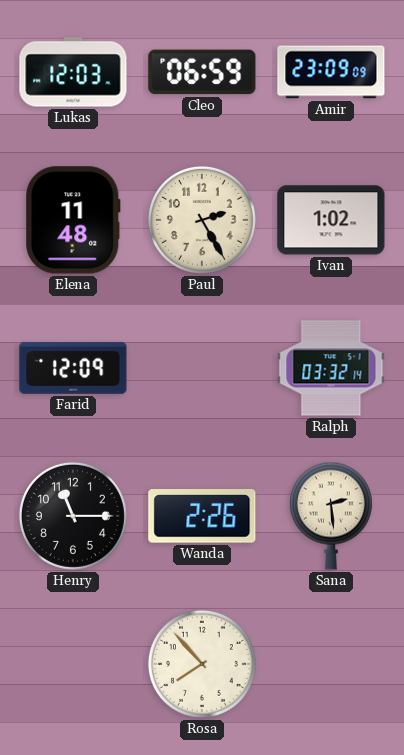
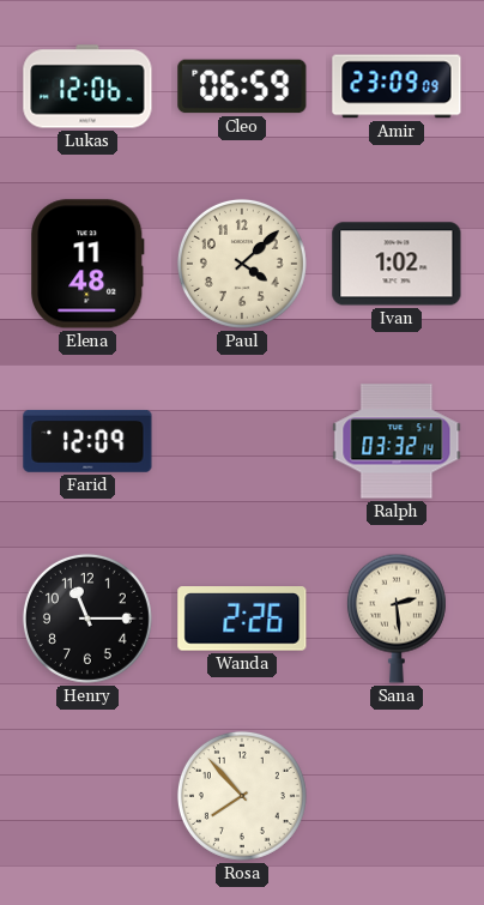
Lukas: 12:03 -> 12:06 (87, 86)
Paul: 2:25 -> 4:08 (242, 264)
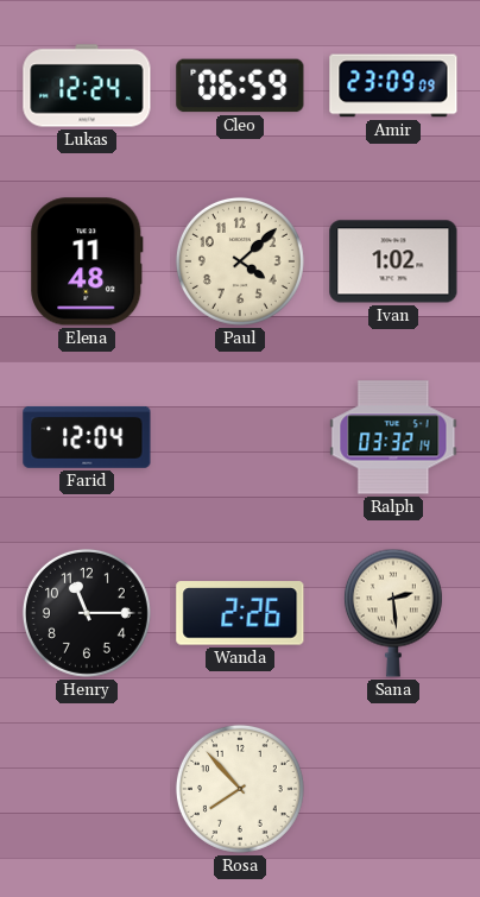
Lukas: 12:06 -> 12:24 (87, 86)
Farid: 12:09 -> 12:04 (87, 437)
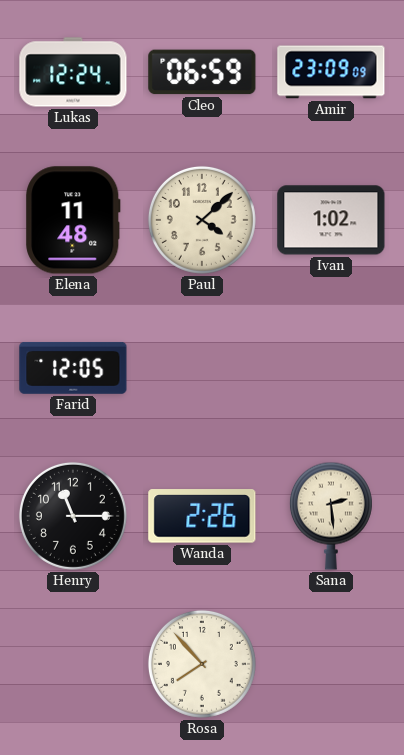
Farid: 12:04 -> 12:05 (73, 368)
Ralph: 03:32 -> none (393, 437)
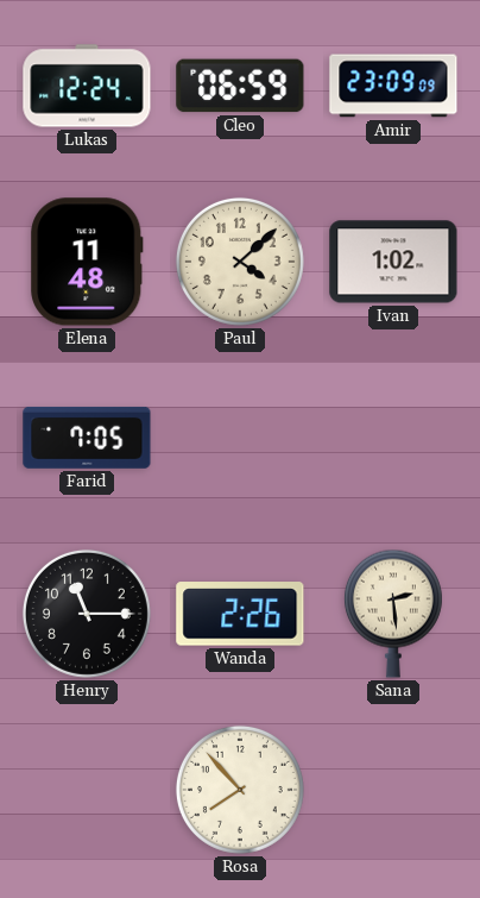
Farid: 12:05 -> 7:05 (87, 438)
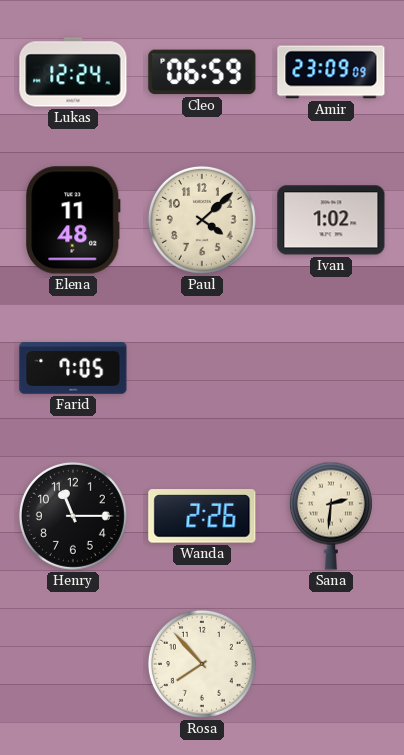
Sana: 2:29 -> 2:31 (331, 516)
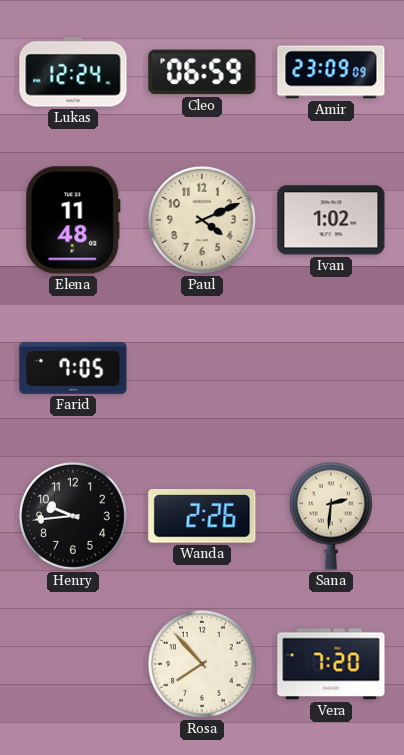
Paul: 4:08 -> 4:11 (202, 220)
Henry: 11:15 -> 9:44 (73, 516)
Vera: none -> 7:20 (331, 664)
